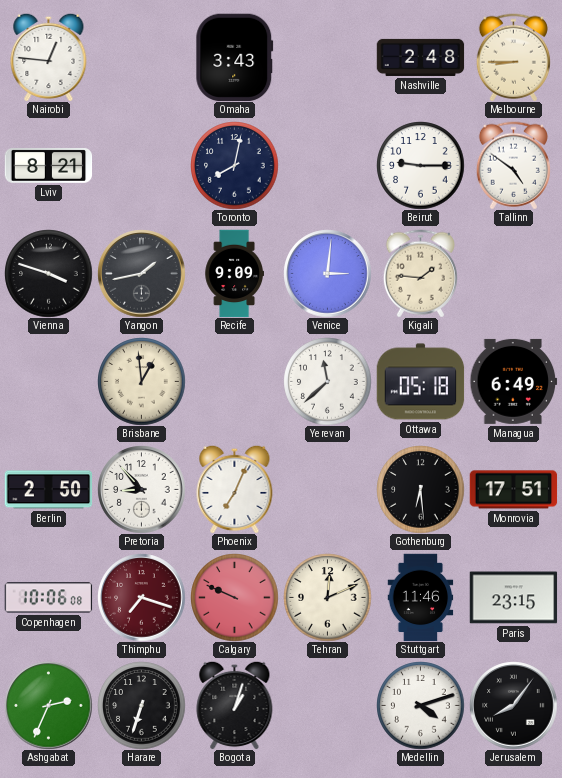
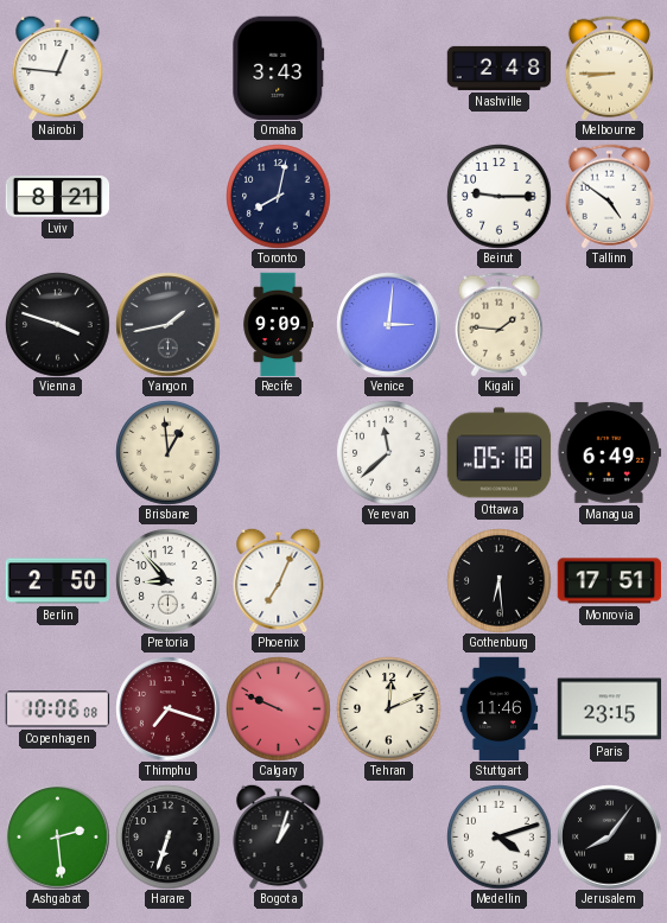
Ashgabat: 2:34 -> 2:29 (57, 836)
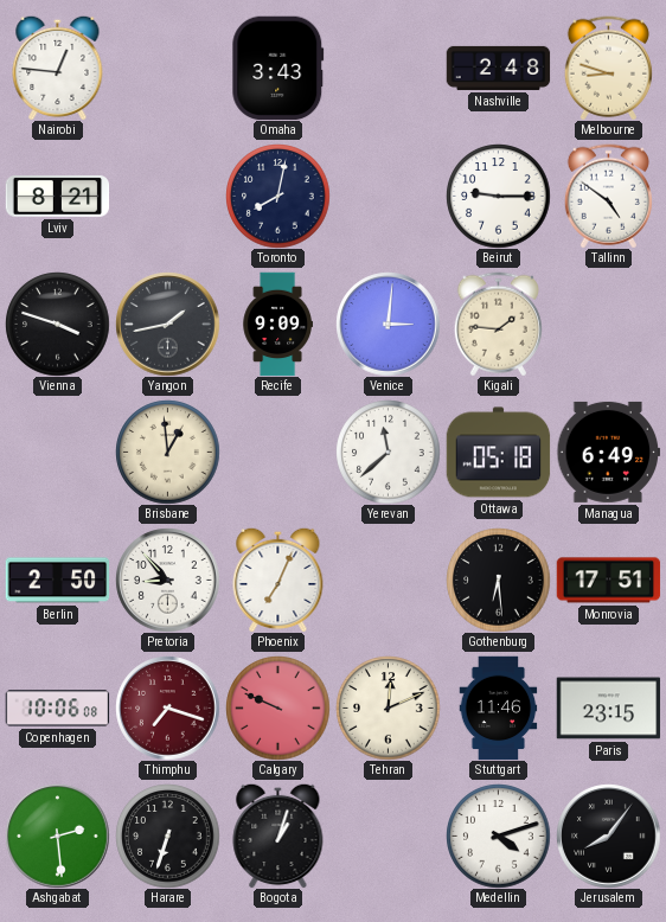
Melbourne: 8:45 -> 8:48 (608, 68)
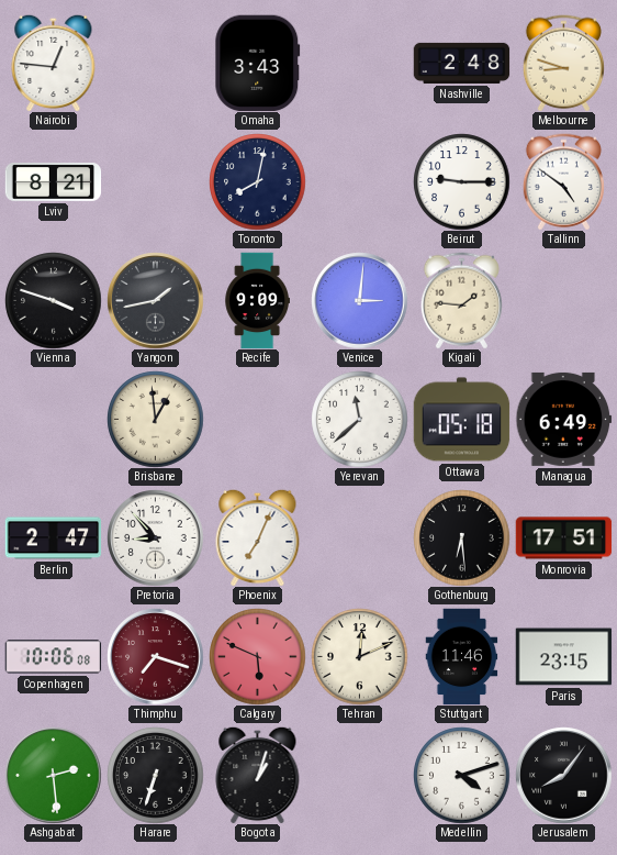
Berlin: 2:50 -> 2:47 (53, 538)
Calgary: 9:49 -> 5:49 (257, 656)
